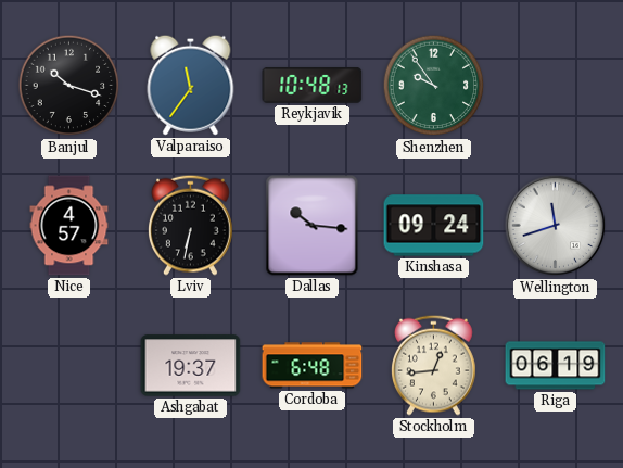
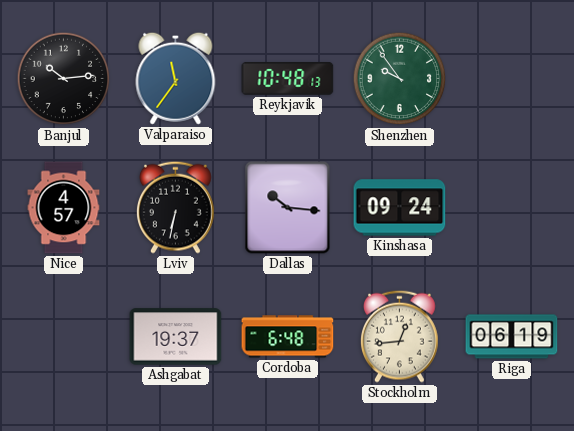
Banjul: 10:18 -> 10:14 (64, 79)
Wellington: 11:42 -> none (556, 226)
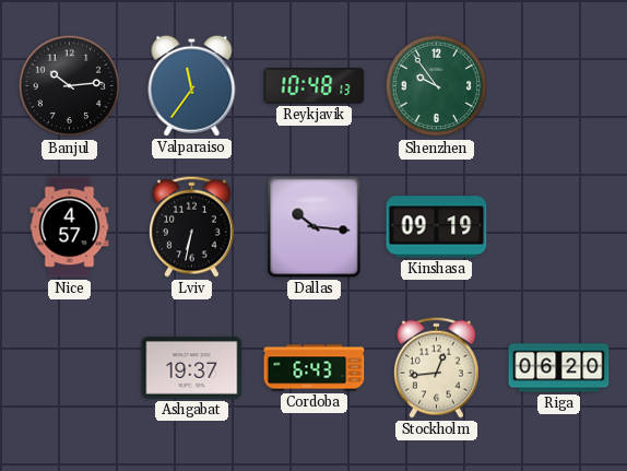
Kinshasa: 09:24 -> 09:19 (437, 227)
Cordoba: 6:48 -> 6:43 (315, 368)
Riga: 06:19 -> 06:20 (559, 368)
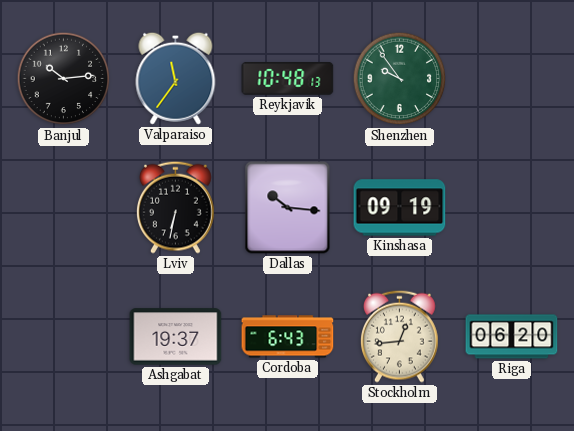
Nice: 4:57 -> none (70, 227)
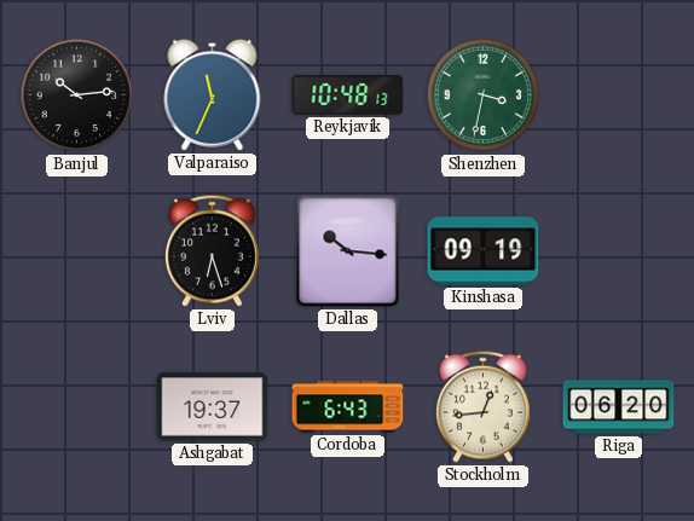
Valparaiso: 11:36 -> 11:34 (213, 94)
Shenzhen: 9:54 -> 3:32 (484, 95)
Lviv: 6:32 -> 6:27 (213, 250)
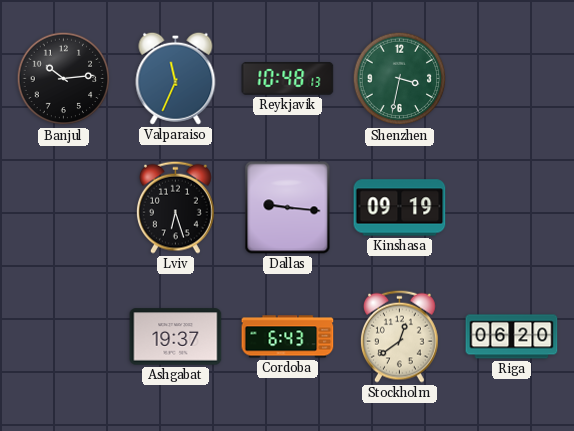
Dallas: 10:16 -> 9:16 (288, 208)
Stockholm: 12:44 -> 12:39 (400, 336)
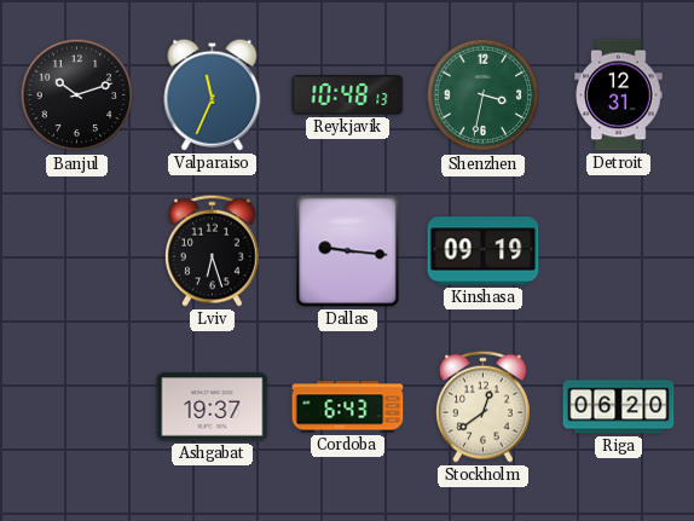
Banjul: 10:14 -> 10:12 (77, 95)
Detroit: none -> 12:31 (619, 95)
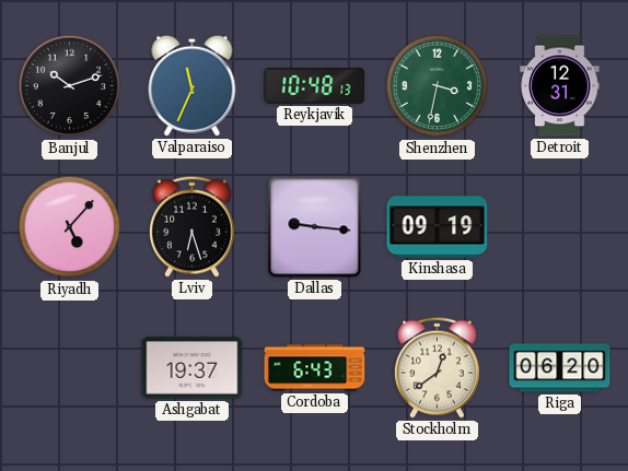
Riyadh: none -> 5:07 (70, 227)
